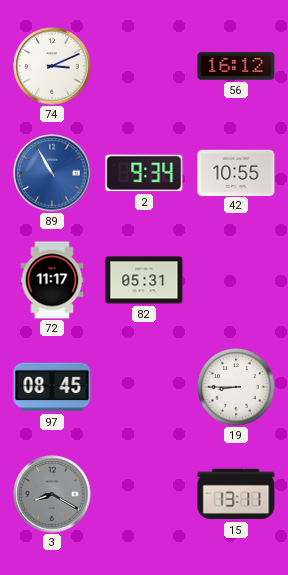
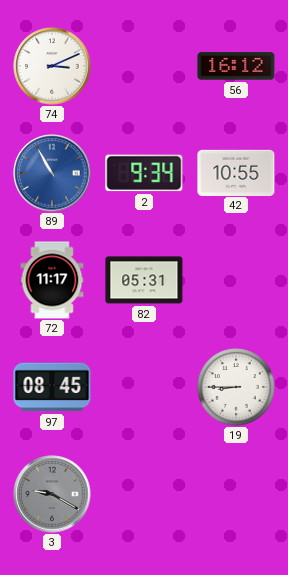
3: 8:20 -> 9:20 (52, 494)
15: 13:11 -> none (236, 494)
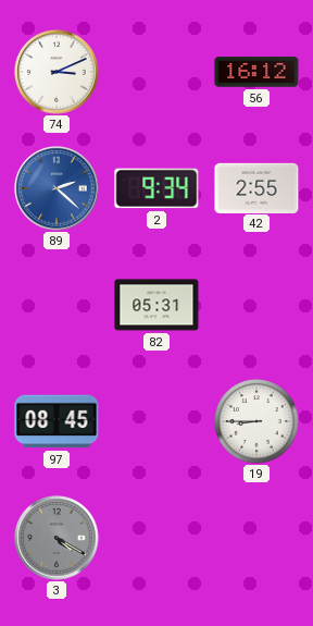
89: 10:55 -> 2:22 (57, 188)
42: 10:55 -> 2:55 (256, 187)
72: 11:17 -> none (52, 280)
3: 9:20 -> 4:20 (57, 538)
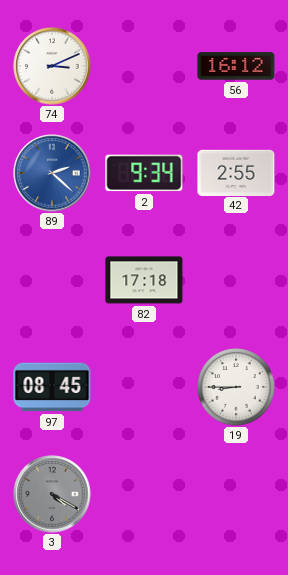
82: 05:31 -> 17:18 (144, 280)
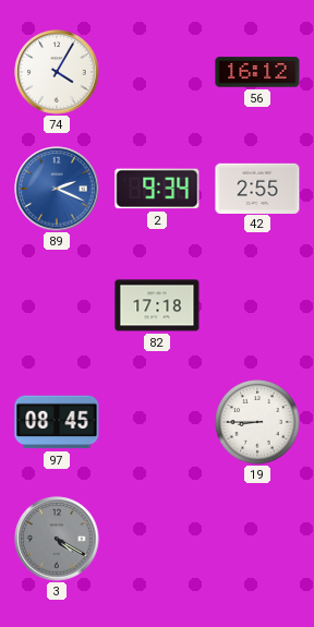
74: 3:11 -> 4:05 (57, 72)
89: 2:22 -> 2:19 (57, 189)
